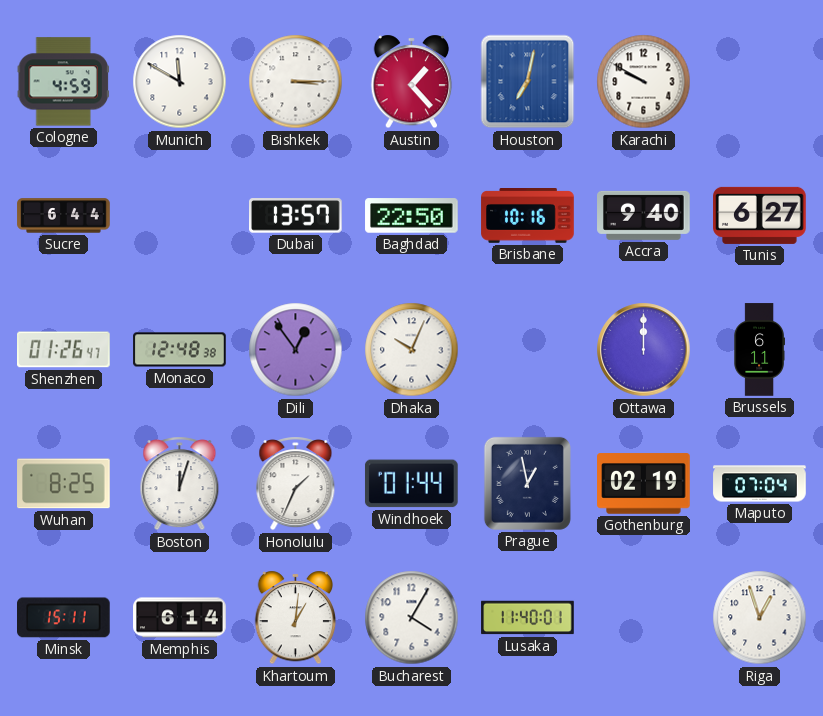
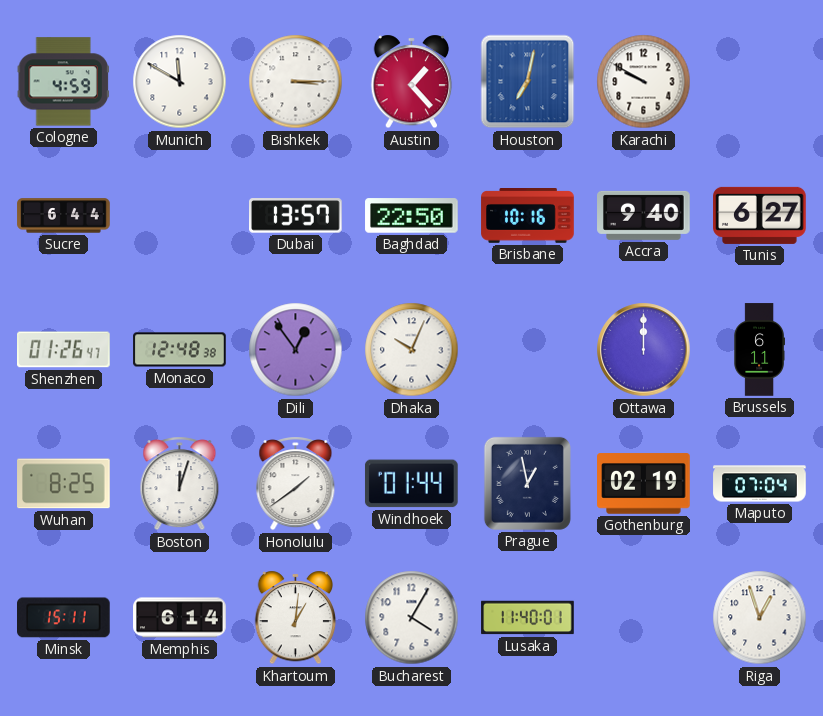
Honolulu: 1:34 -> 1:39 (296, 484)
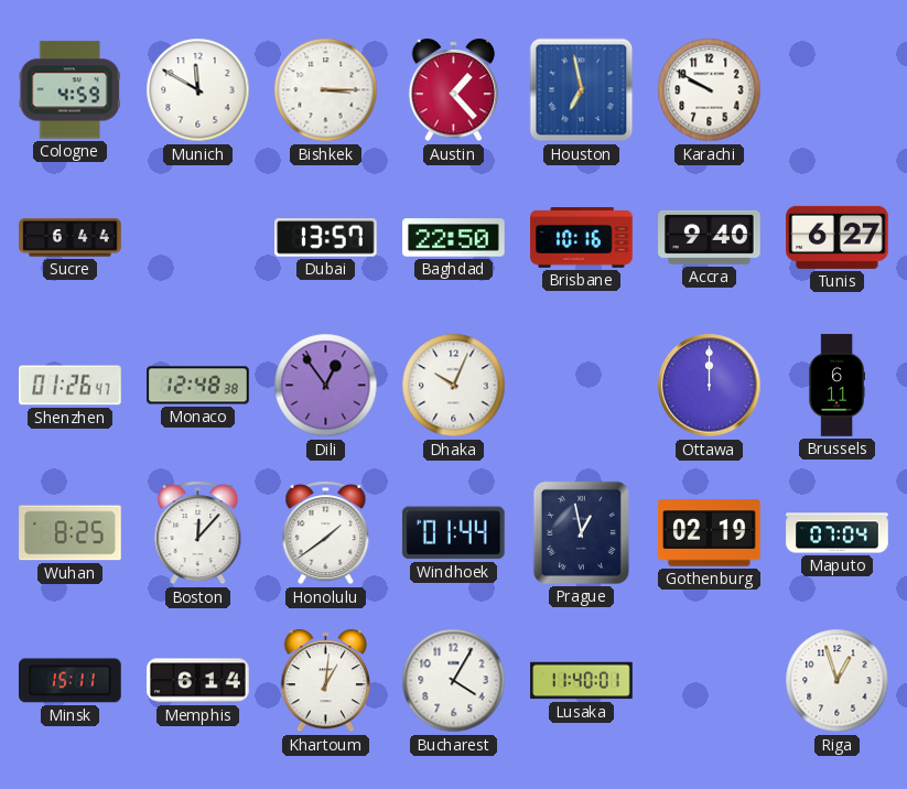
Houston: 7:02 -> 6:58 (582, 90)
Boston: 12:03 -> 12:07 (198, 533)
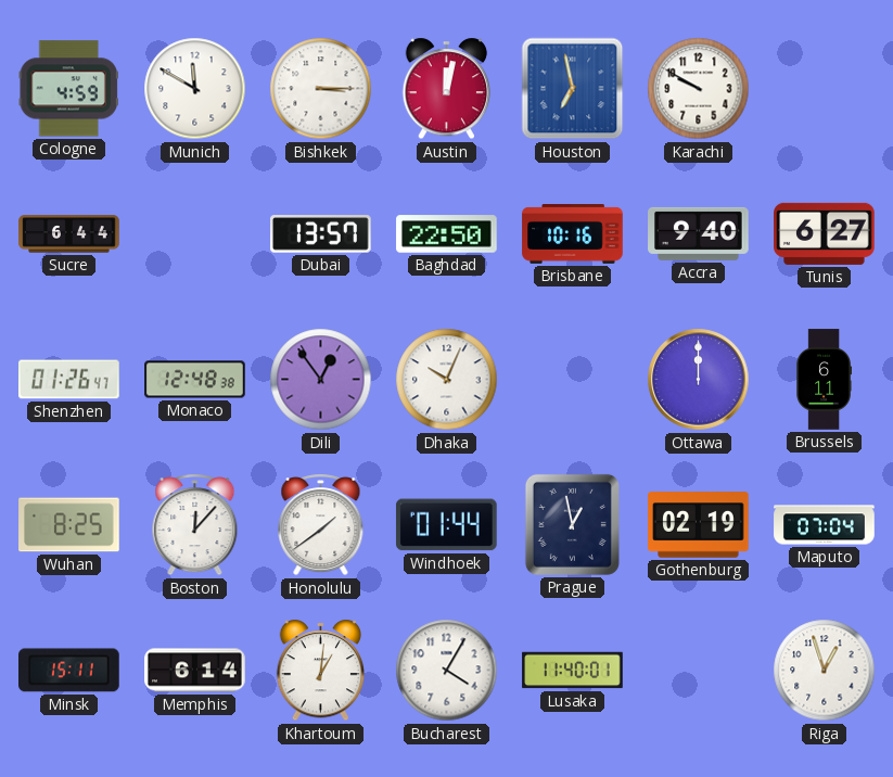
Austin: 1:23 -> 12:02 (447, 89)
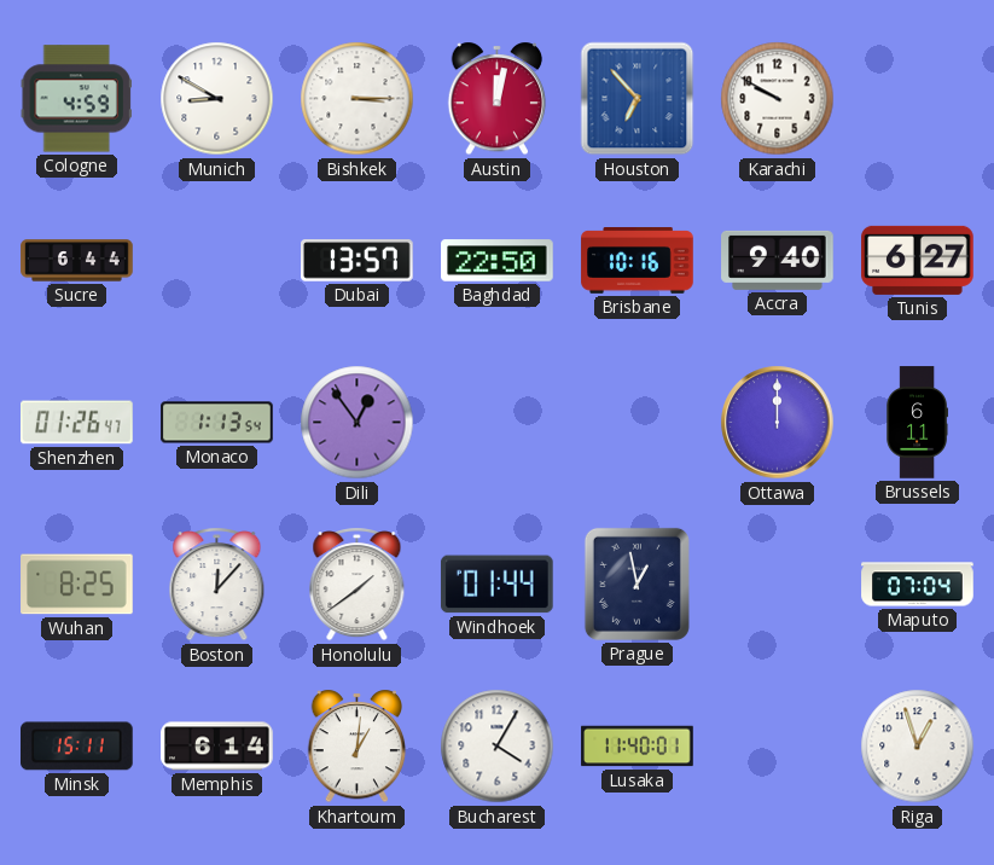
Munich: 11:50 -> 8:50 (217, 99)
Houston: 6:58 -> 6:53 (638, 99)
Monaco: 12:48 -> 1:13 (217, 423)
Dhaka: 10:04 -> none (447, 380)
Gothenburg: 02:19 -> none (699, 525)
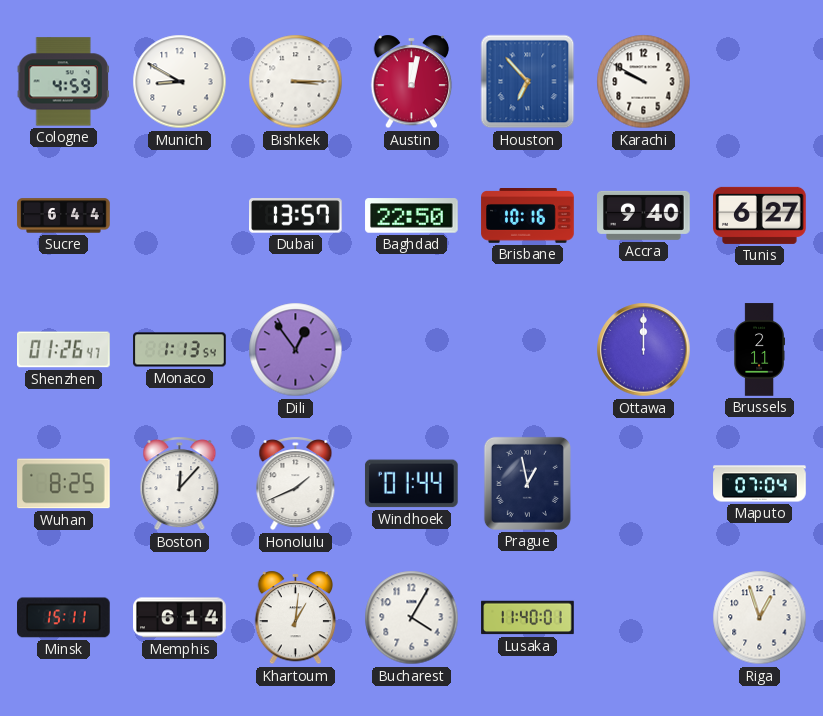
Brussels: 6:11 -> 2:11 (759, 350)
Honolulu: 1:39 -> 1:41 (296, 484)
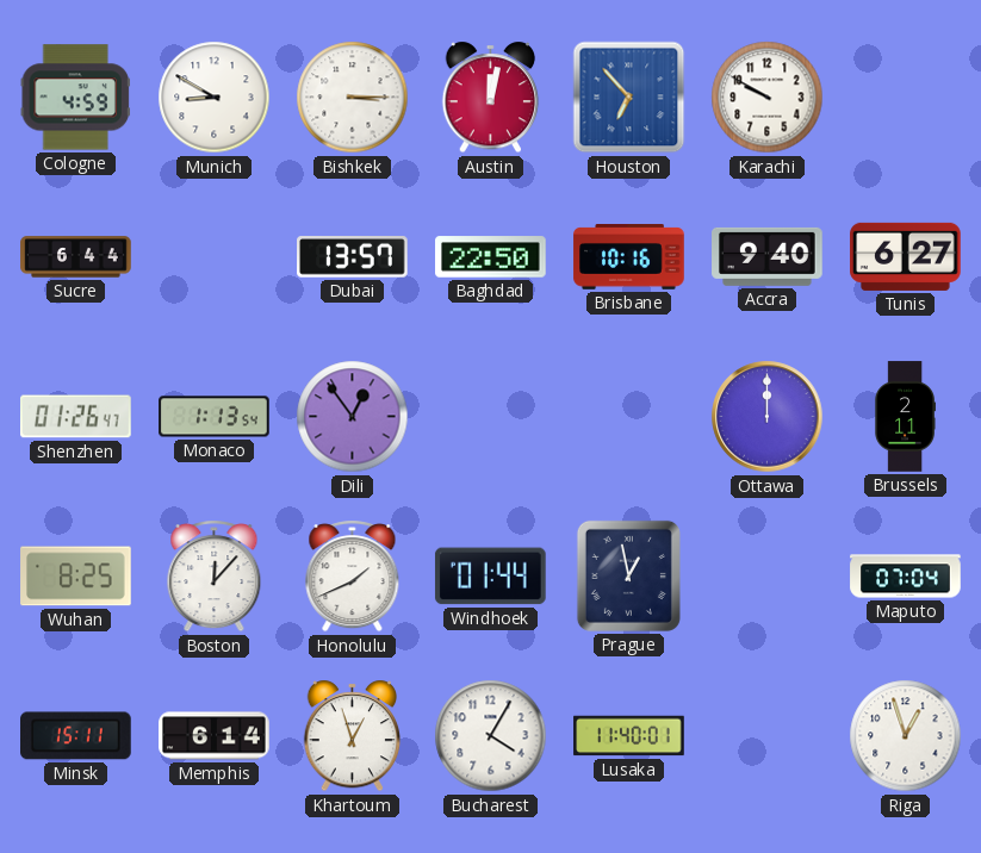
Khartoum: 1:01 -> 12:57 (353, 736)
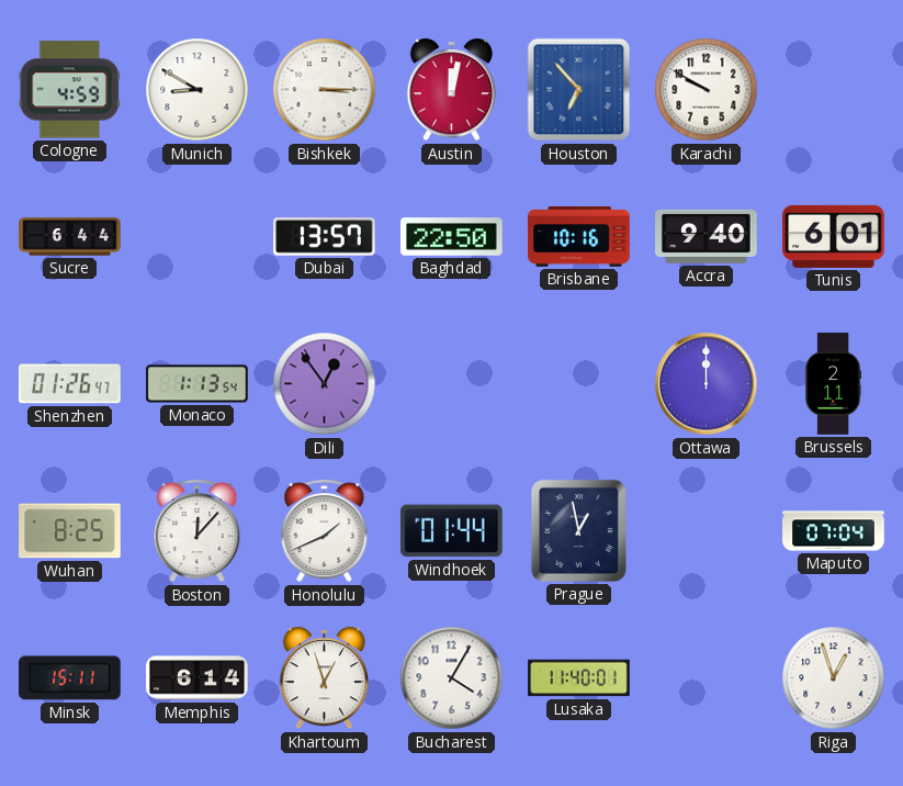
Tunis: 6:27 -> 6:01 (834, 236)
